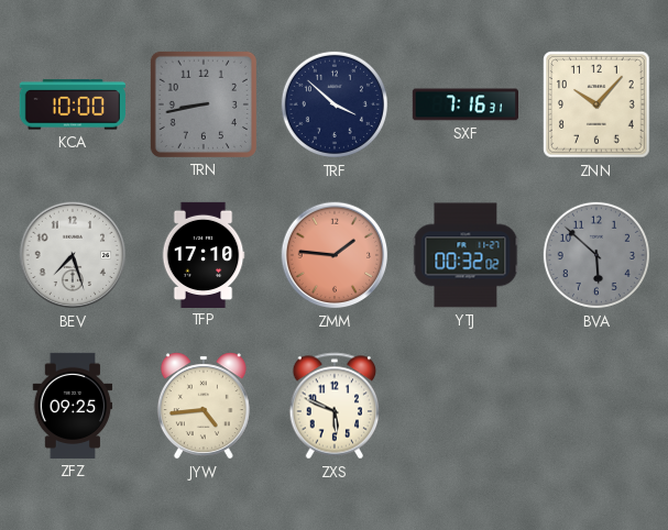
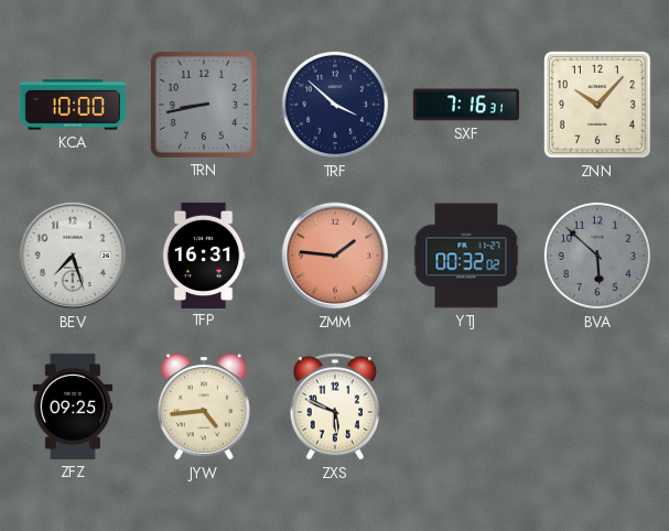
TFP: 17:10 -> 16:31 (204, 254)
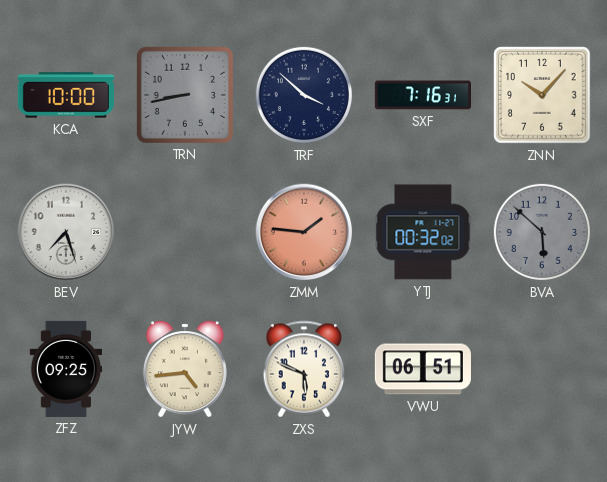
TFP: 16:31 -> none (204, 254)
VWU: none -> 06:51 (423, 369)
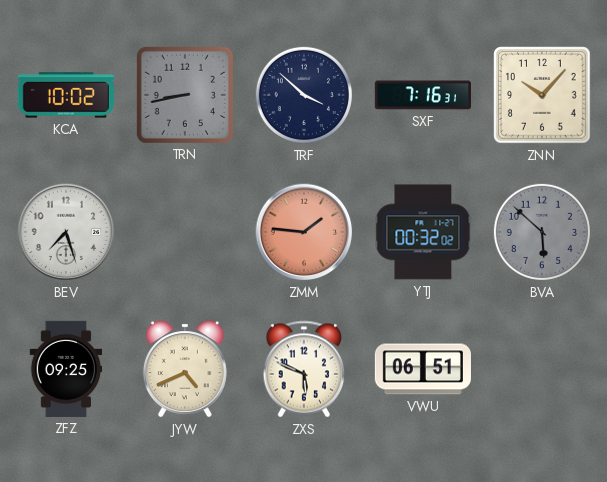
KCA: 10:00 -> 10:02 (66, 95)
JYW: 4:44 -> 4:41 (185, 369)
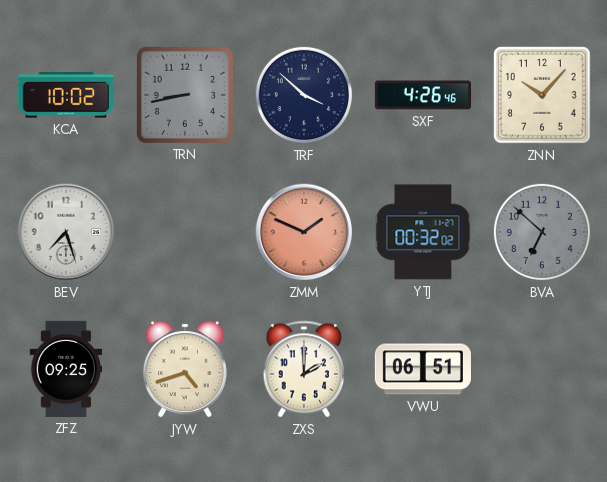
SXF: 7:16 -> 4:26 (422, 95)
ZMM: 1:46 -> 1:49 (304, 232)
BVA: 5:52 -> 6:52 (542, 232)
JYW: 4:41 -> 4:42 (185, 369)
ZXS: 5:49 -> 2:00 (304, 369)
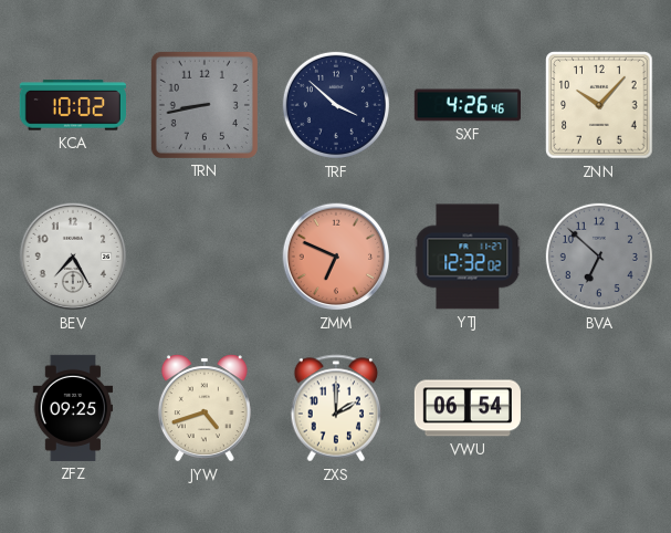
BEV: 7:27 -> 7:25 (73, 257)
ZMM: 1:49 -> 6:49 (336, 257)
YTJ: 00:32 -> 12:32 (468, 257)
VWU: 06:51 -> 06:54 (468, 408)
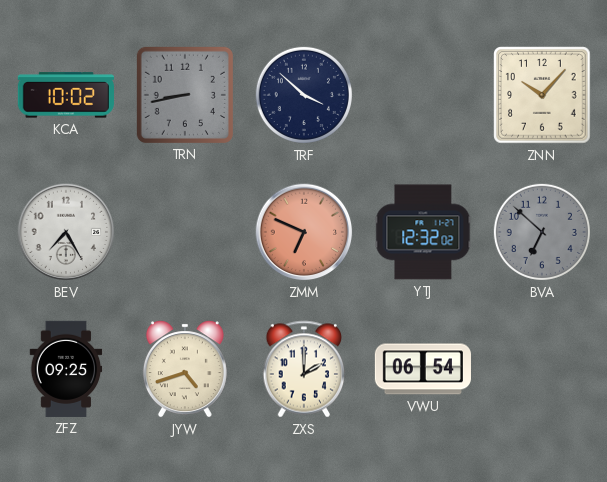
SXF: 4:26 -> none (466, 105)
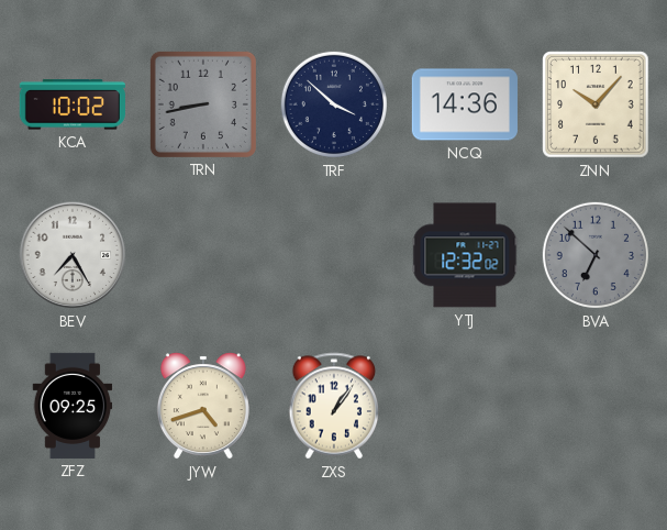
NCQ: none -> 14:36 (465, 104)
ZMM: 6:49 -> none (304, 232)
ZXS: 2:00 -> 1:06 (334, 406)
VWU: 06:54 -> none (423, 369)
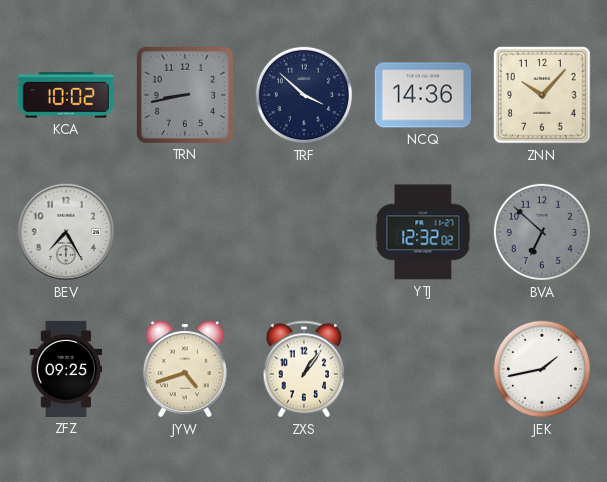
JEK: none -> 1:43 (542, 369)
